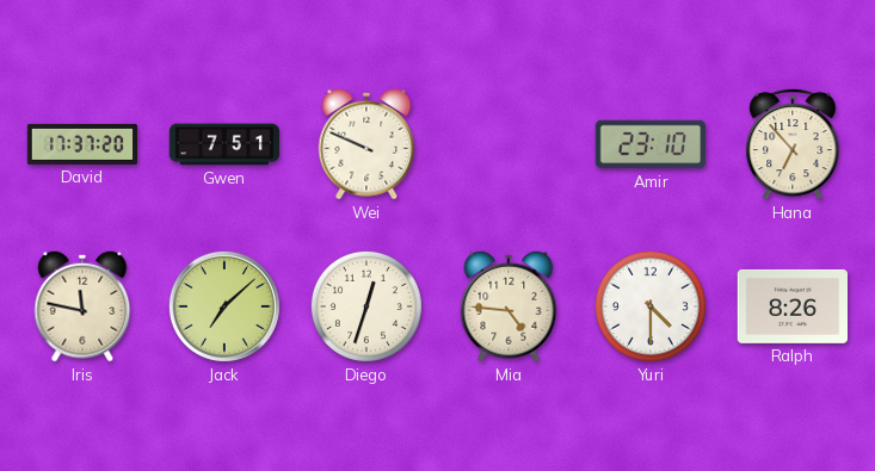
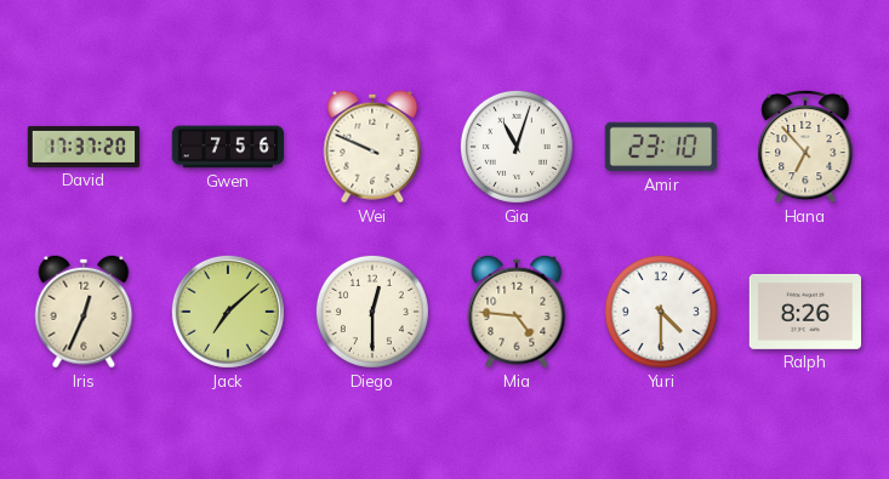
Gwen: 7:51 -> 7:56 (228, 147)
Gia: none -> 11:03 (517, 147)
Iris: 11:47 -> 12:34 (84, 312)
Diego: 12:33 -> 12:30 (372, 312)
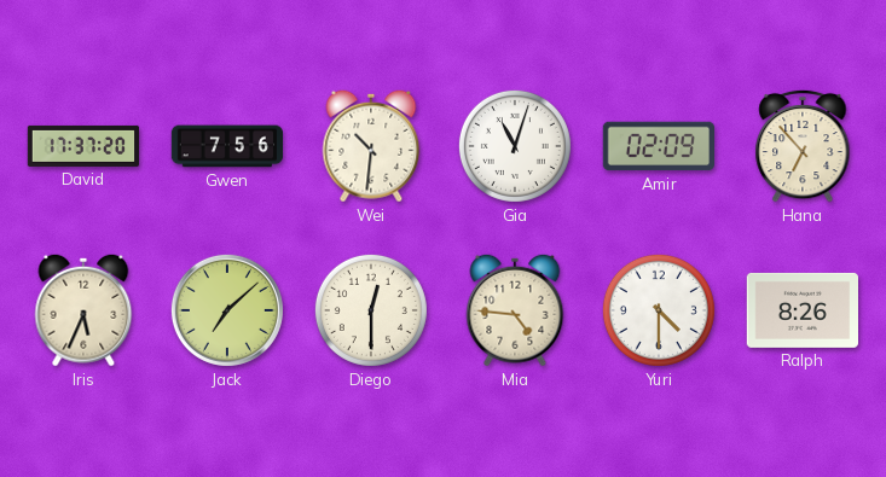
Wei: 9:49 -> 10:31 (371, 146)
Amir: 23:10 -> 02:09 (658, 146)
Iris: 12:34 -> 5:34 (83, 310)
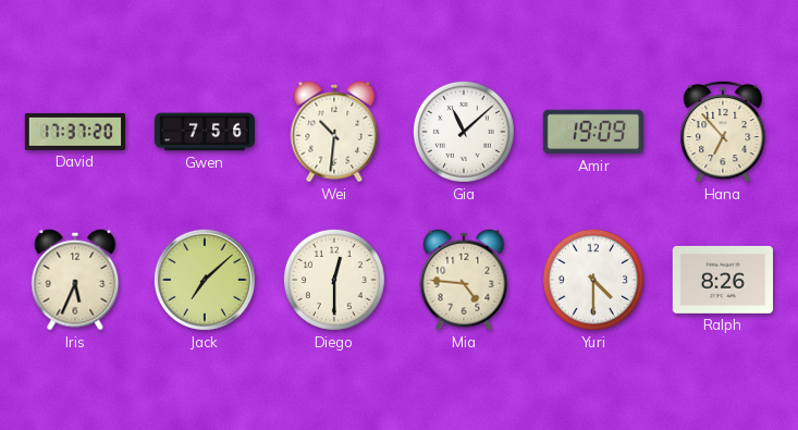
Gia: 11:03 -> 11:08 (464, 132)
Amir: 02:09 -> 19:09 (592, 132)
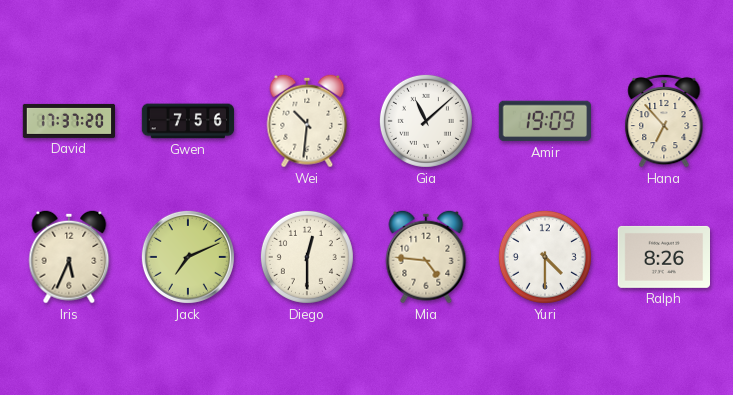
Jack: 7:08 -> 7:11 (188, 257)
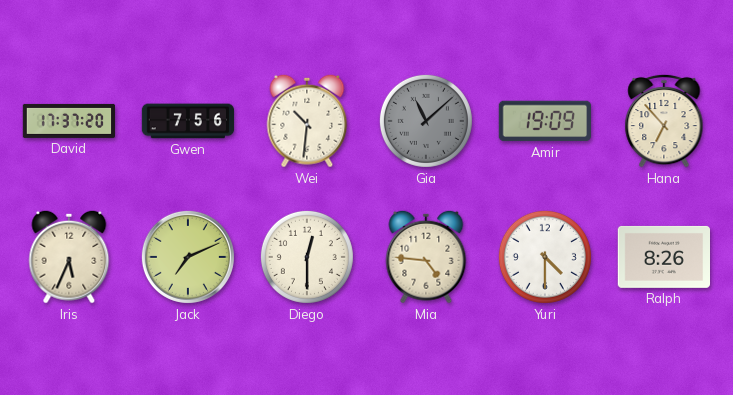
Gia dial: white -> grey (426, 121)
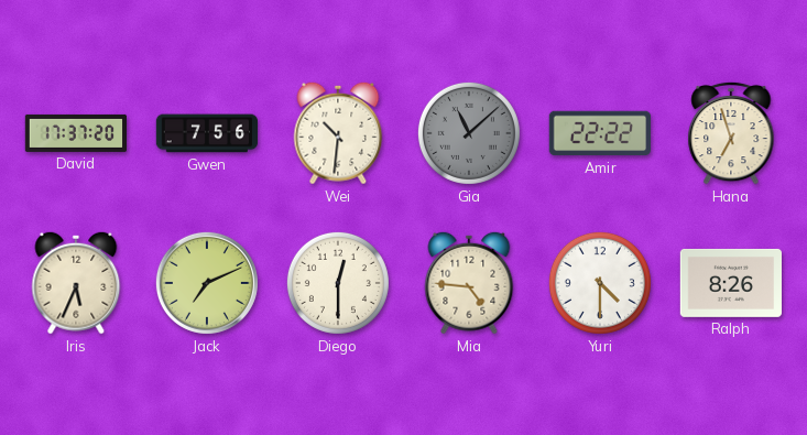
Amir: 19:09 -> 22:22 (599, 133)
Hana: 6:53 -> 6:57 (731, 133)
